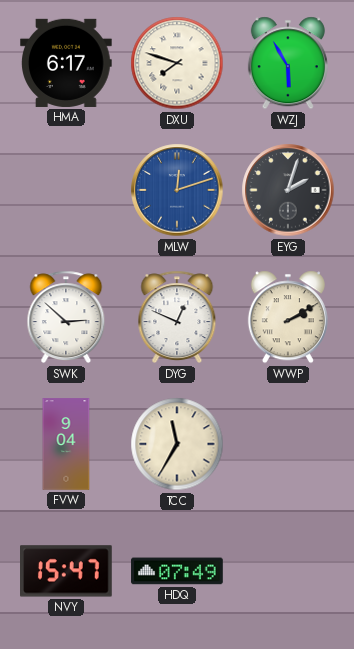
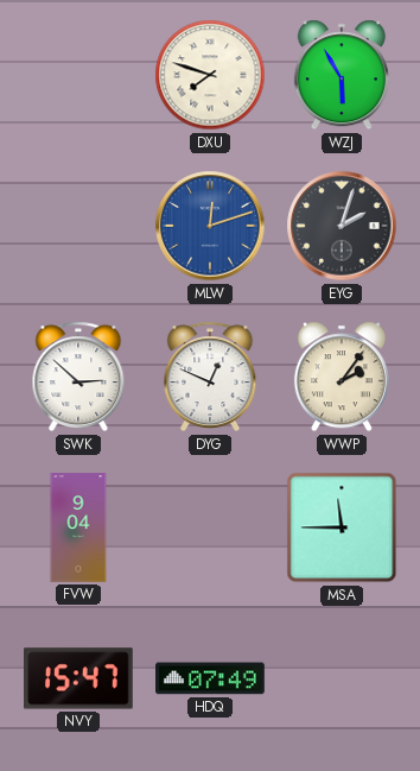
HMA: 6:17 -> none (66, 63)
WWP: 2:10 -> 2:06 (342, 377)
TCC: 11:35 -> none (177, 444)
MSA: none -> 11:45 (342, 527)
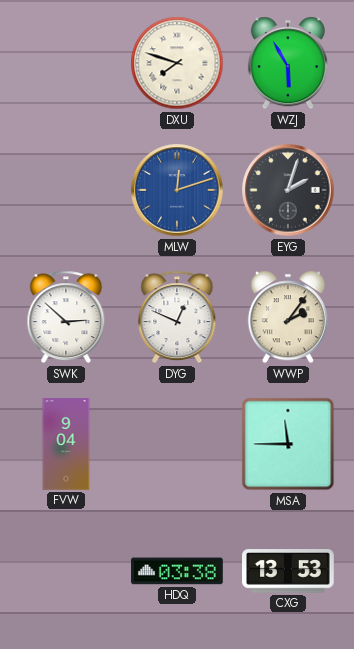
NVY: 15:47 -> none (79, 678)
HDQ: 07:49 -> 03:38 (177, 571)
CXG: none -> 13:53 (288, 571)
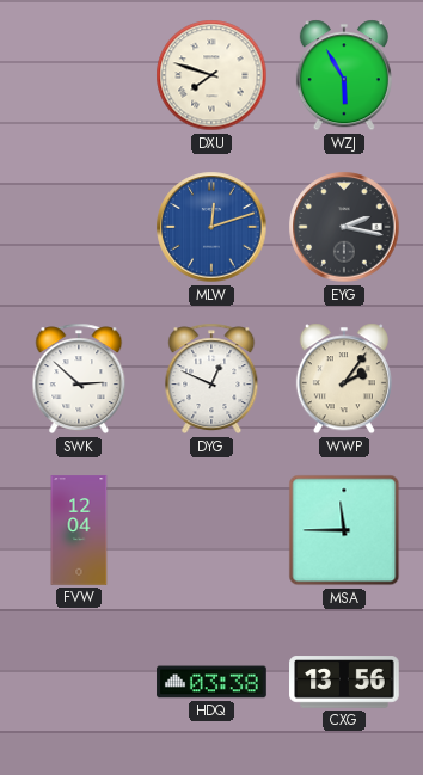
EYG: 2:03 -> 2:17 (344, 227)
FVW: 9:04 -> 12:04 (79, 530)
CXG: 13:53 -> 13:56 (344, 682)
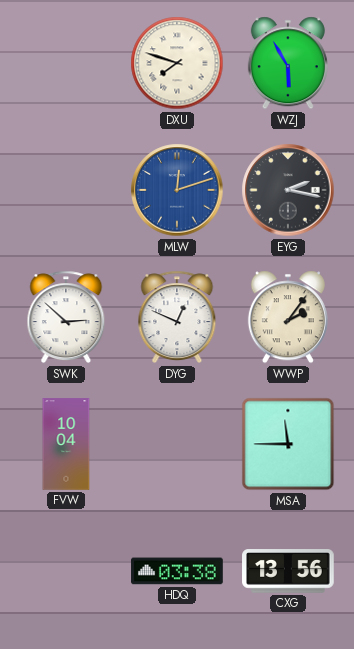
FVW: 12:04 -> 10:04 (66, 444)
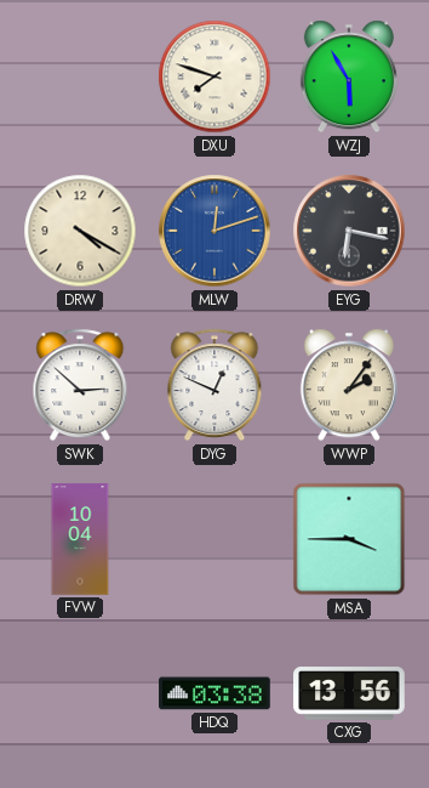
DRW: none -> 4:20 (80, 231)
EYG: 2:17 -> 6:17 (349, 231)
MSA: 11:45 -> 3:45 (349, 539)
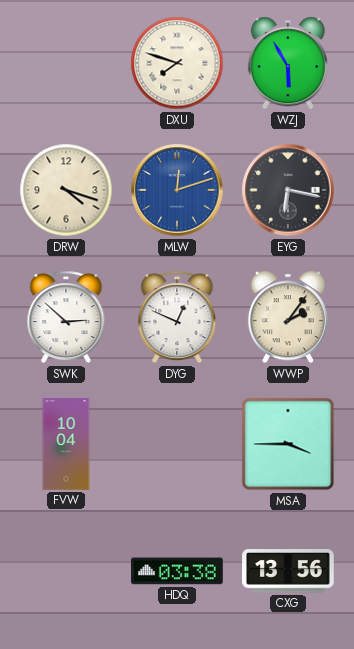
DRW: 4:20 -> 4:18 (66, 190)
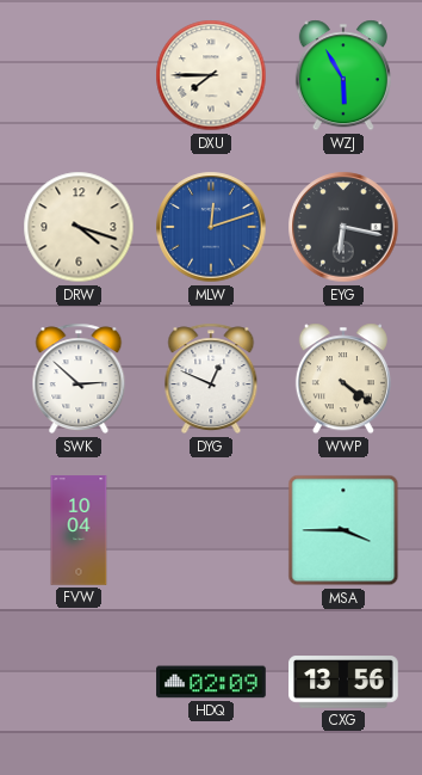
DXU: 7:48 -> 7:45 (211, 75)
WWP: 2:06 -> 4:21 (343, 379)
HDQ: 03:38 -> 02:09 (211, 682)
